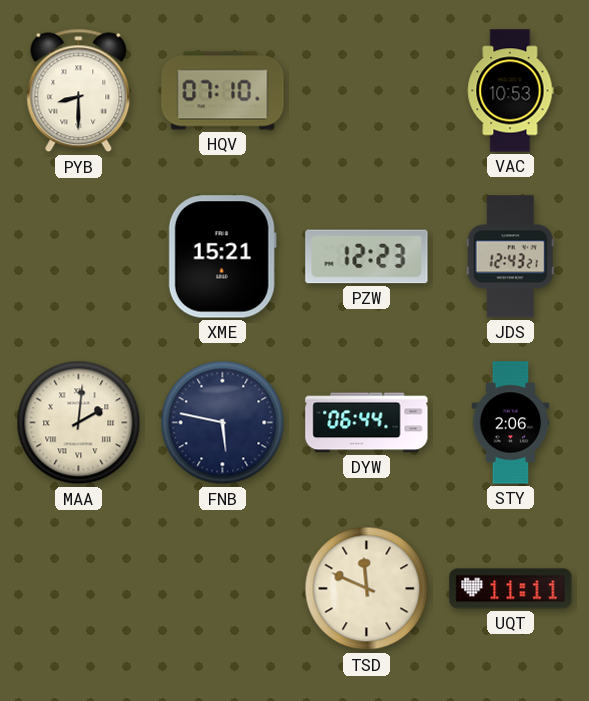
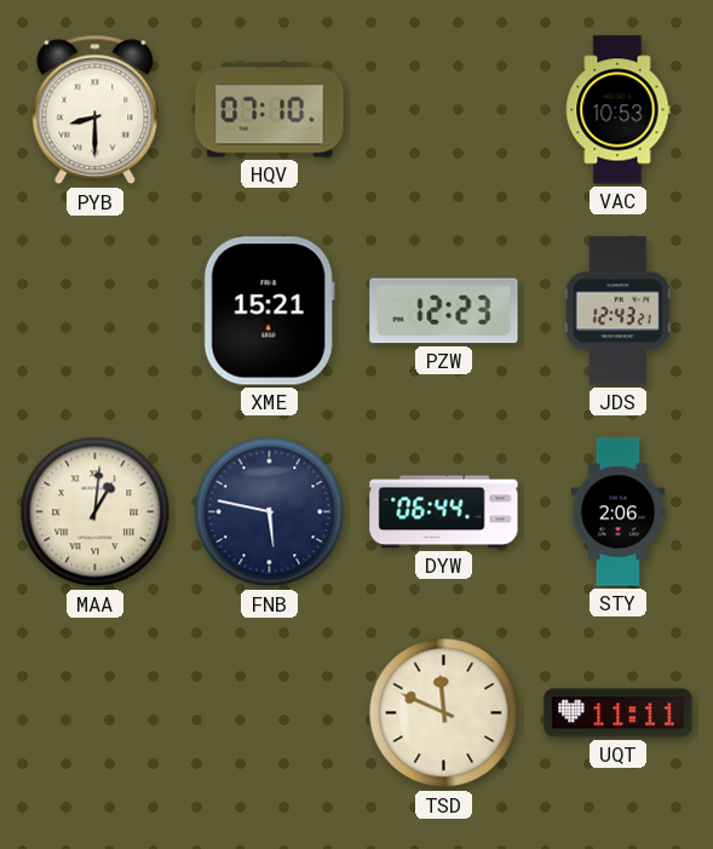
MAA: 2:01 -> 1:01 (96, 512)
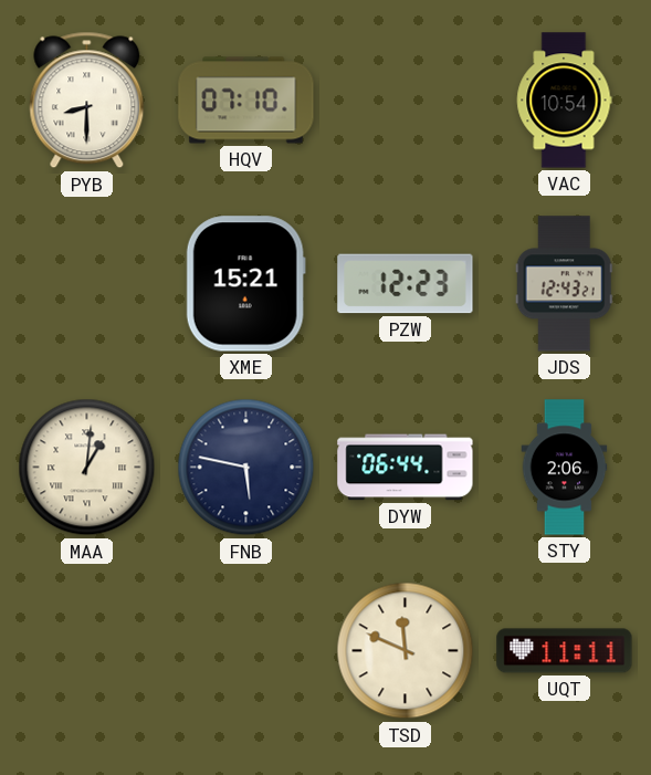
VAC: 10:53 -> 10:54 (565, 101)
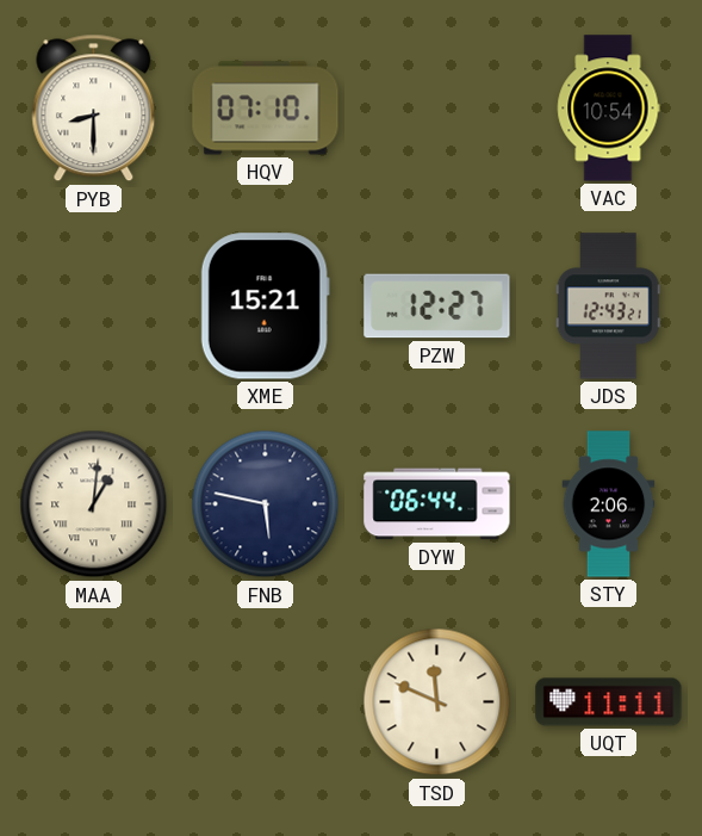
PZW: 12:23 -> 12:27 (437, 306)
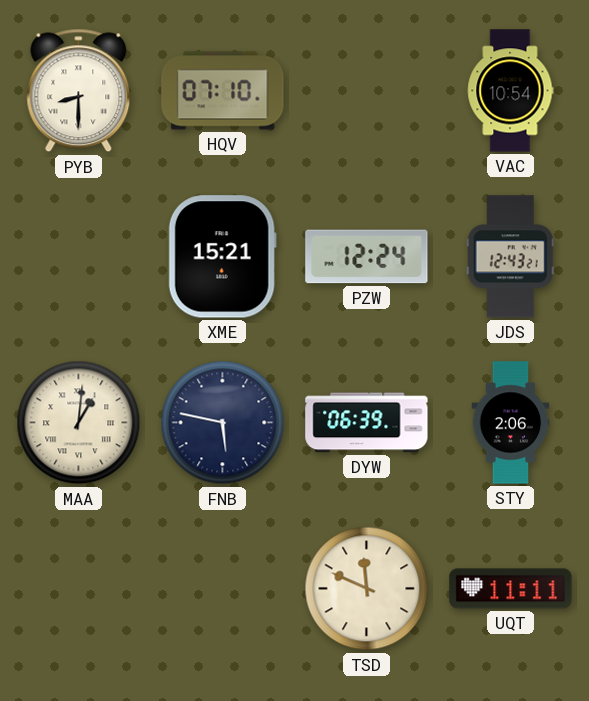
PZW: 12:27 -> 12:24 (367, 257)
DYW: 06:44 -> 06:39 (367, 423)
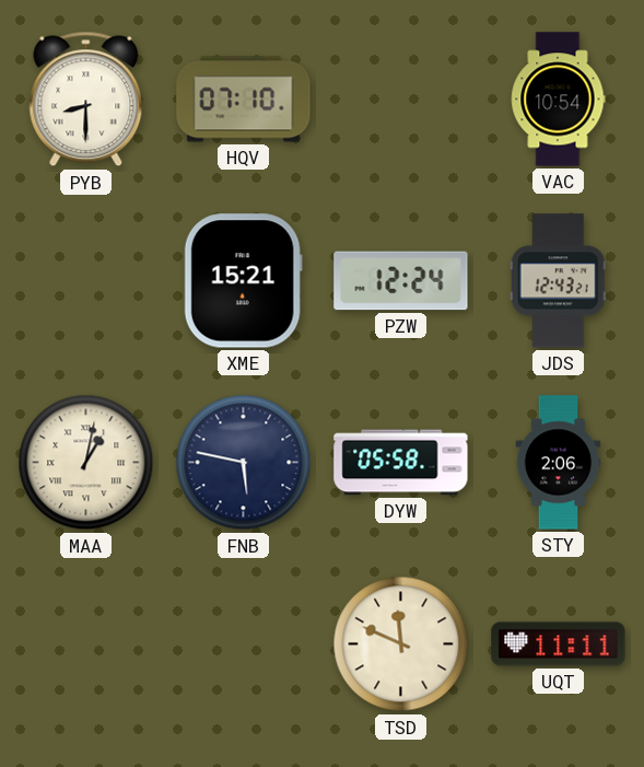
MAA: 1:01 -> 1:02 (86, 463)
DYW: 06:39 -> 05:58 (401, 463)
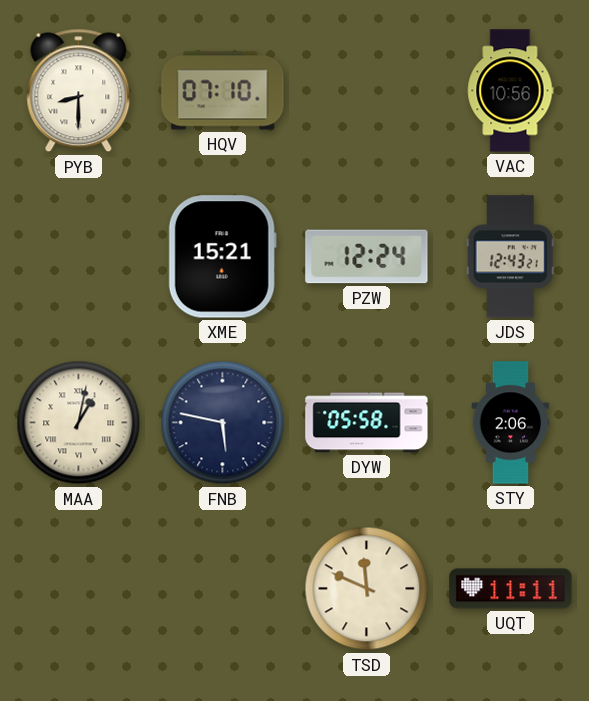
VAC: 10:54 -> 10:56 (511, 91)
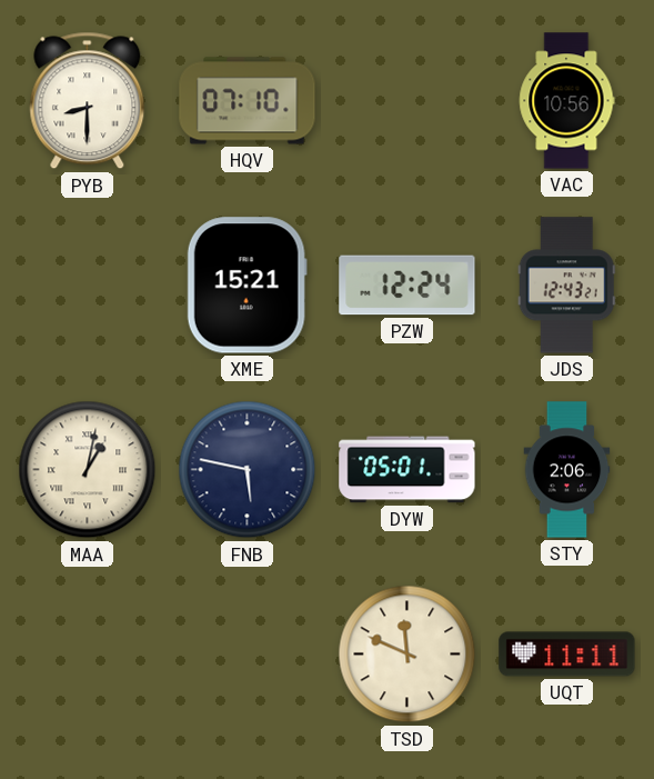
DYW: 05:58 -> 05:01 (408, 470)
